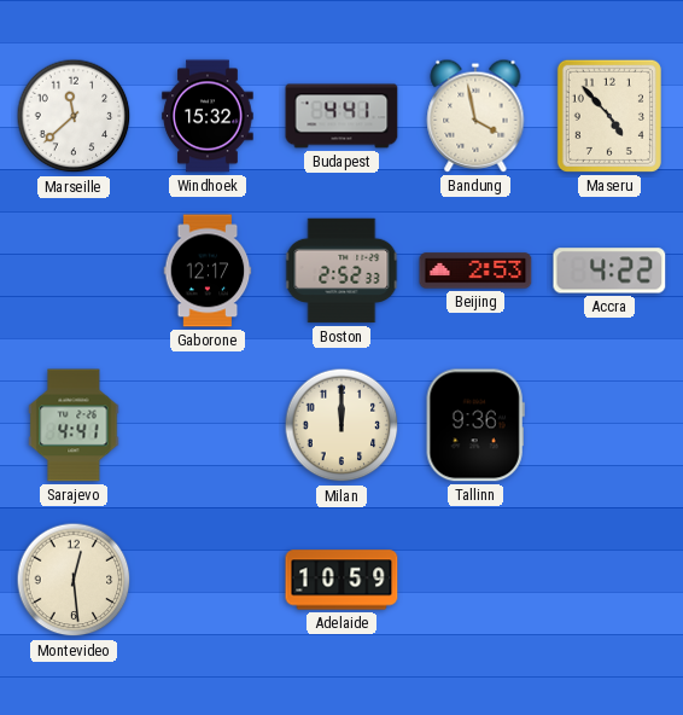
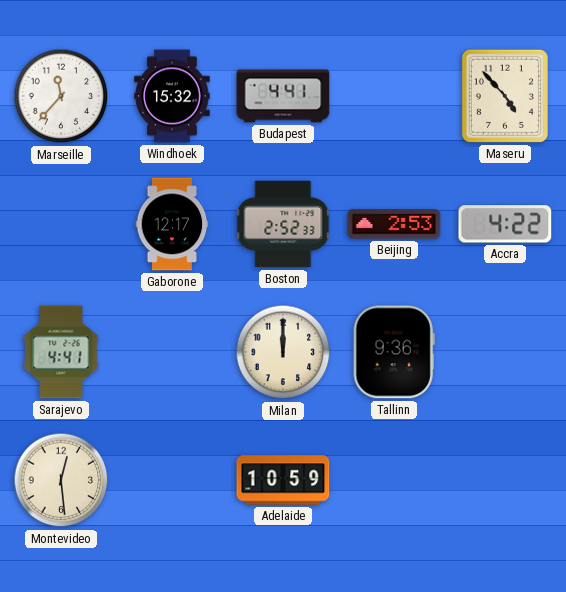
Marseille: 11:38 -> 11:37 (61, 96)
Bandung: 3:58 -> none (475, 116)
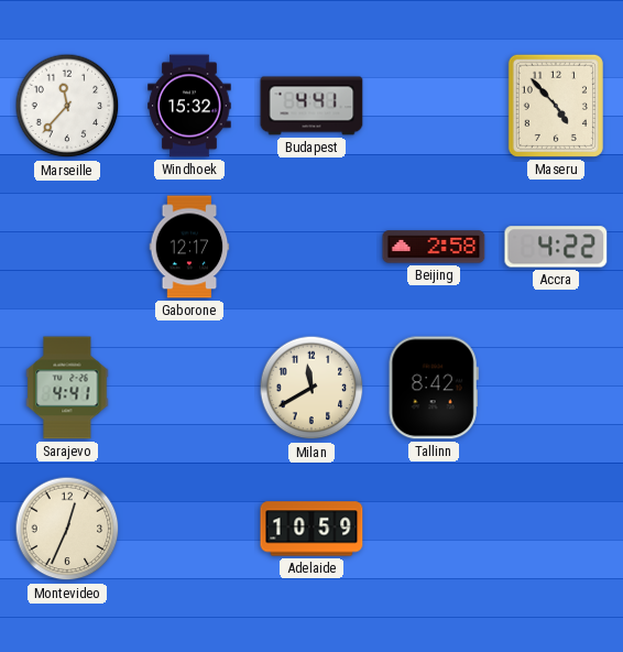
Boston: 2:52 -> none (283, 224)
Beijing: 2:53 -> 2:58 (434, 247)
Milan: 12:00 -> 11:40 (311, 388)
Tallinn: 9:36 -> 8:42 (434, 388)
Montevideo: 12:29 -> 12:34 (67, 529)
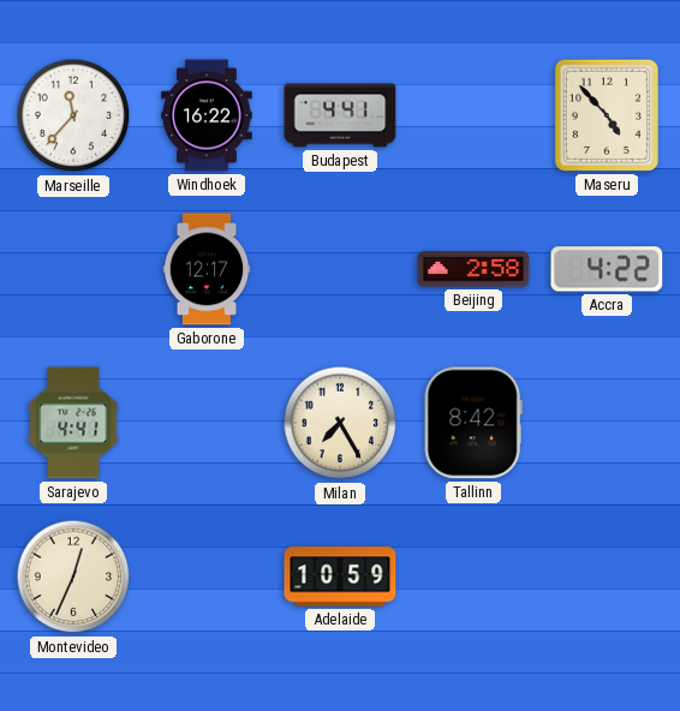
Windhoek: 15:32 -> 16:22 (207, 115)
Milan: 11:40 -> 7:25 (340, 423)
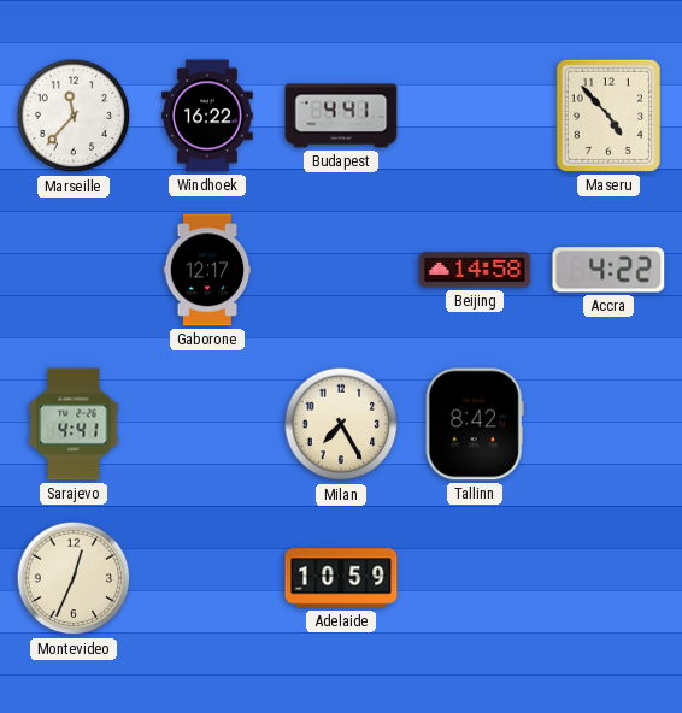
Beijing: 2:58 -> 14:58 (475, 270)
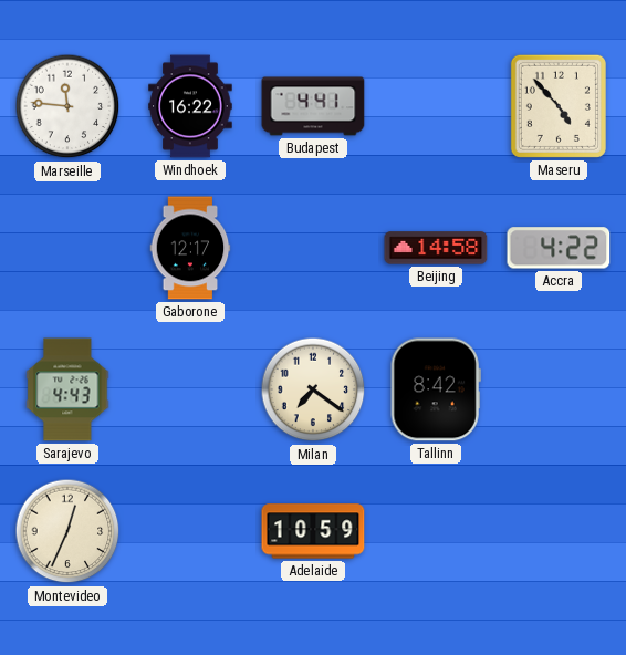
Marseille: 11:37 -> 11:46 (67, 106)
Sarajevo: 4:41 -> 4:43 (67, 389)
Milan: 7:25 -> 7:21 (313, 389)
